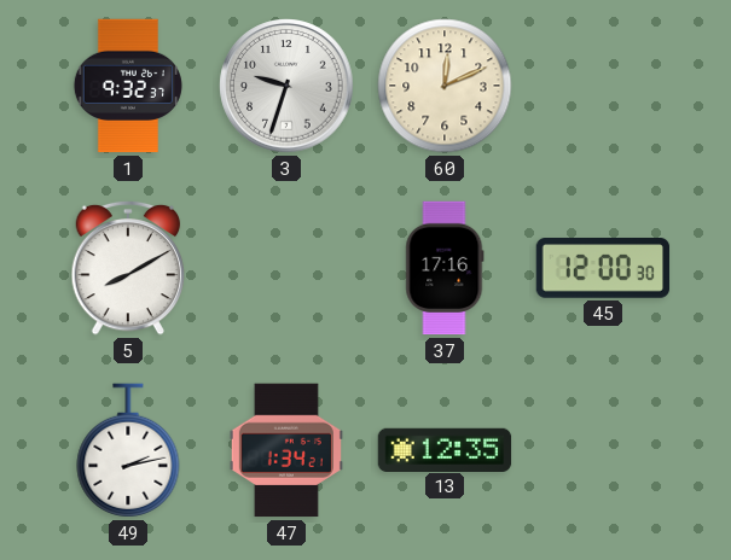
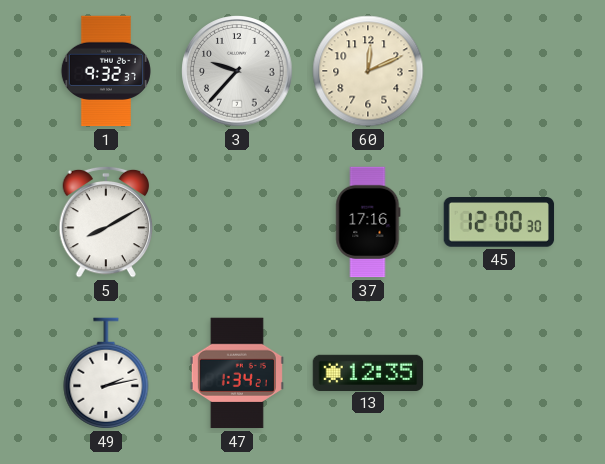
3: 9:33 -> 9:37 (237, 71)
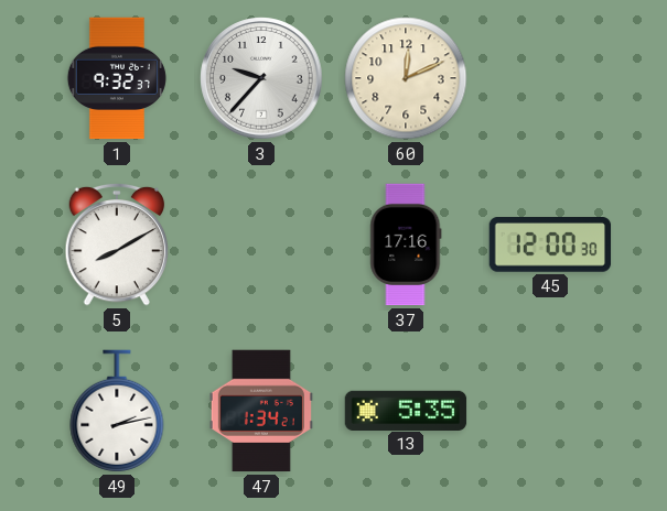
13: 12:35 -> 5:35 (406, 410)
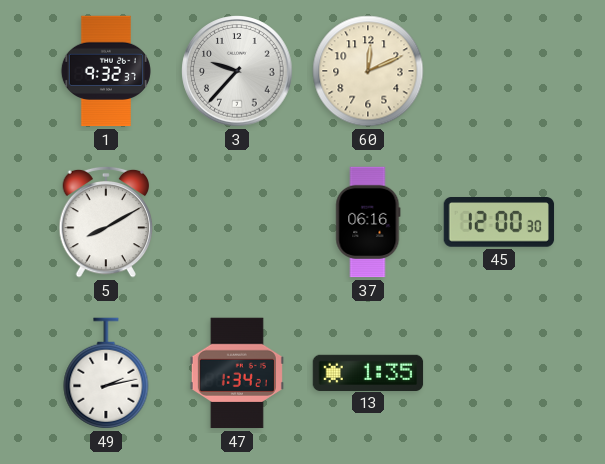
37: 17:16 -> 06:16 (368, 222)
13: 5:35 -> 1:35 (368, 372)
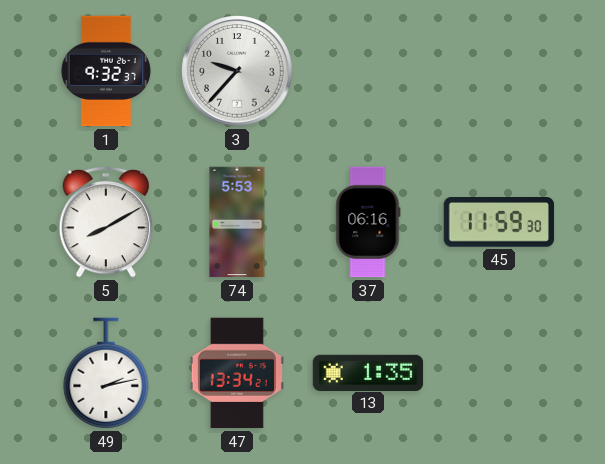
60: 12:11 -> none (368, 71)
74: none -> 5:53 (237, 222)
45: 12:00 -> 11:59 (499, 223)
47: 1:34 -> 13:34 (237, 373)
